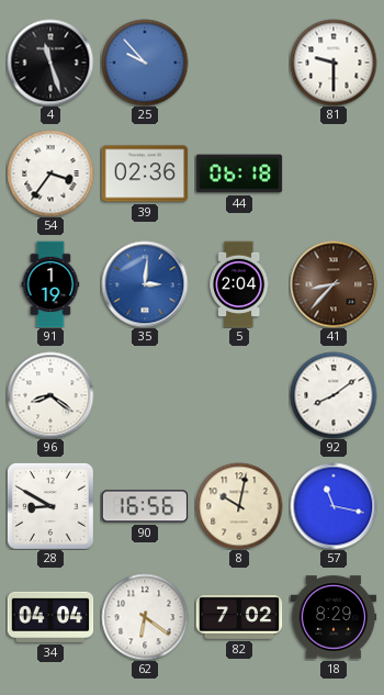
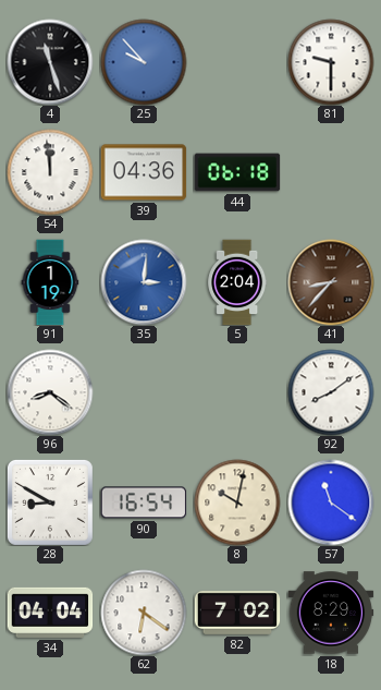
54: 3:36 -> 11:59 (50, 172)
39: 02:36 -> 04:36 (144, 172)
90: 16:56 -> 16:54 (144, 503)
57: 11:17 -> 11:21 (331, 503)
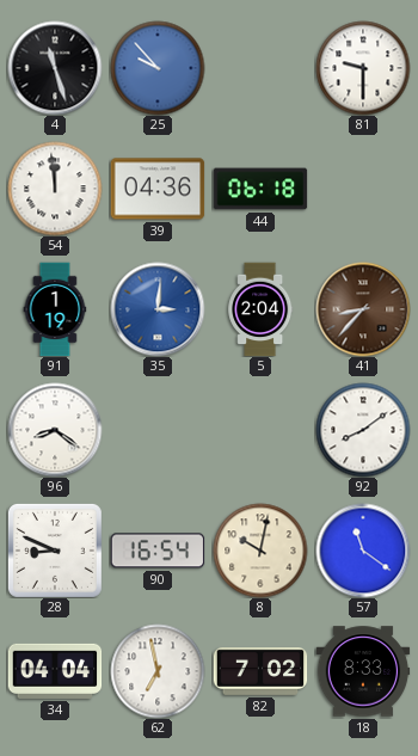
28: 8:50 -> 8:49 (55, 551)
62: 6:21 -> 6:58 (158, 671)
18: 8:29 -> 8:33 (363, 671)
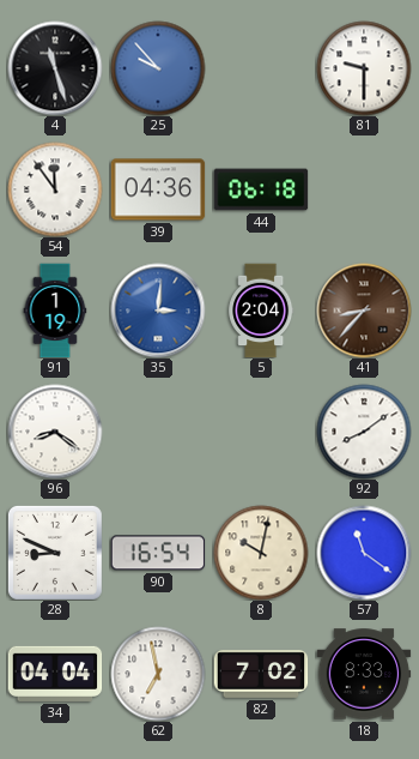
54: 11:59 -> 11:54 (55, 189)
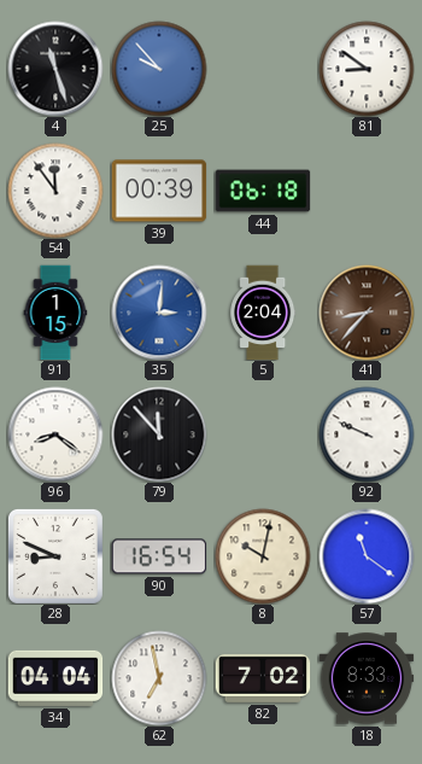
81: 9:30 -> 8:51 (367, 69)
39: 04:36 -> 00:39 (159, 191)
91: 1:19 -> 1:15 (55, 313)
79: none -> 11:53 (159, 435)
92: 8:09 -> 9:49 (367, 435)
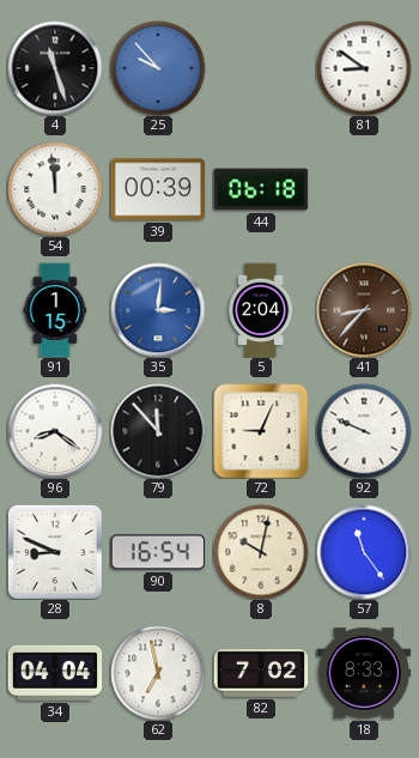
54: 11:54 -> 11:59 (55, 189)
72: none -> 9:04 (261, 431)
57: 11:21 -> 11:24 (364, 552)
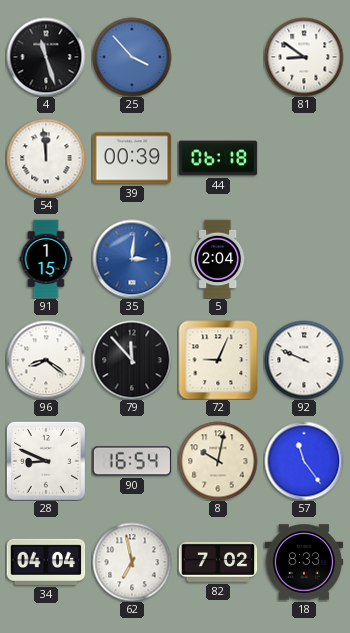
25: 9:53 -> 3:53 (132, 57)
41: 8:37 -> none (364, 310)
